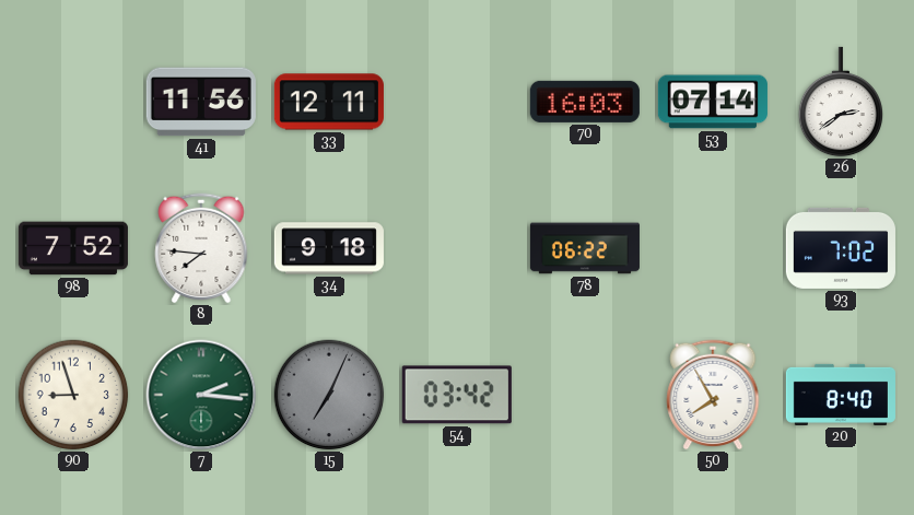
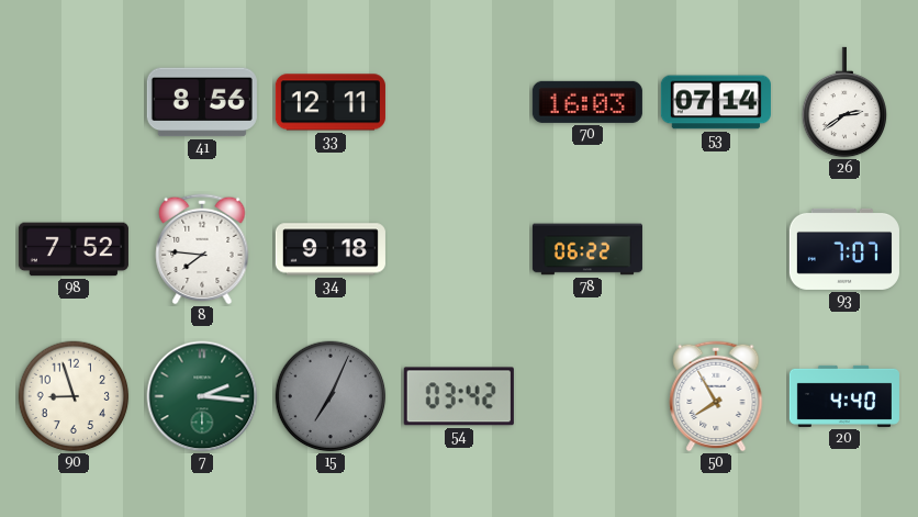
41: 11:56 -> 8:56 (202, 102)
93: 7:02 -> 7:07 (844, 249)
20: 8:40 -> 4:40 (844, 396)
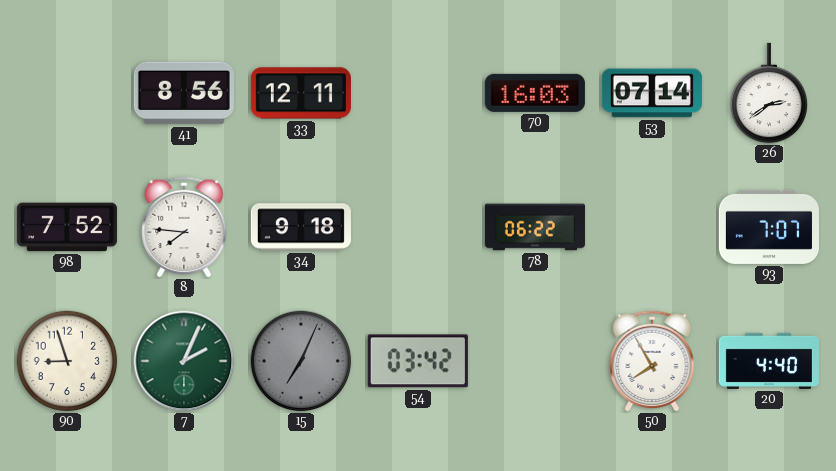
7: 2:16 -> 2:04 (184, 361)
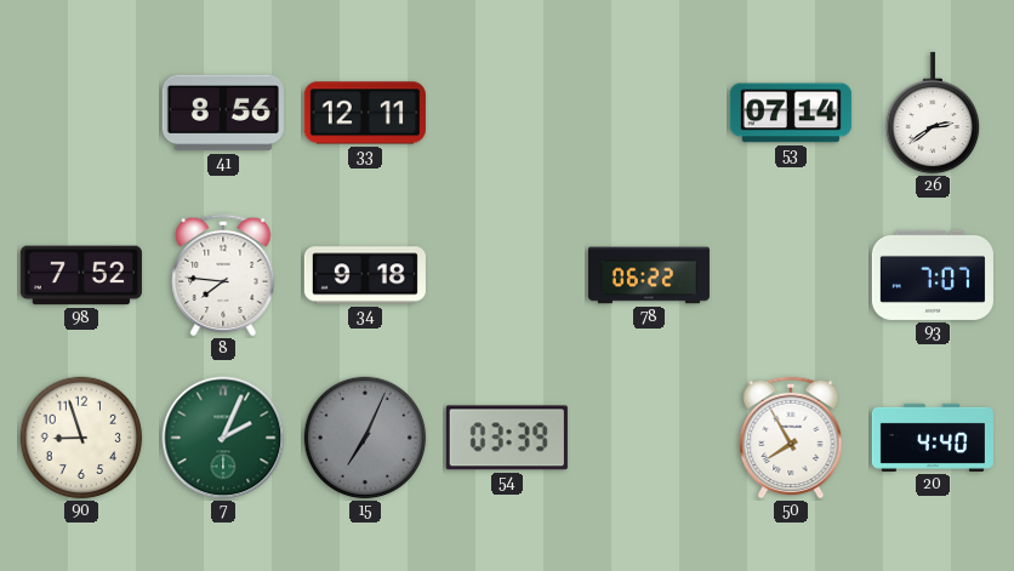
70: 16:03 -> none (535, 93)
54: 03:42 -> 03:39 (507, 438)
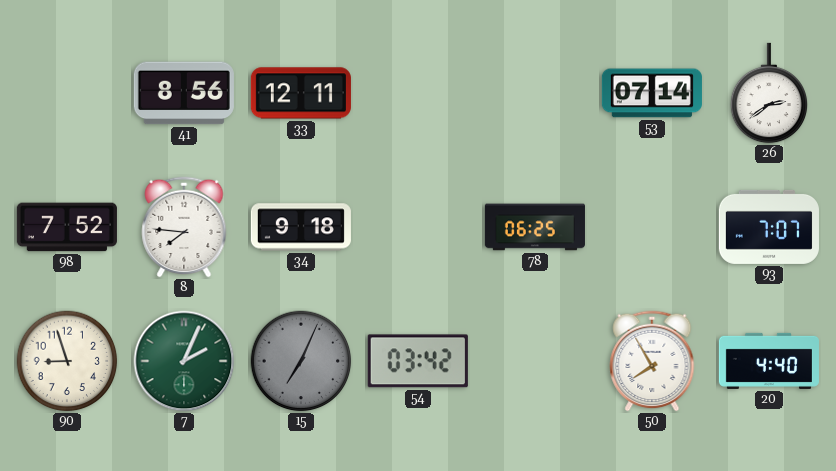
78: 06:22 -> 06:25 (535, 227)
54: 03:39 -> 03:42 (418, 361)
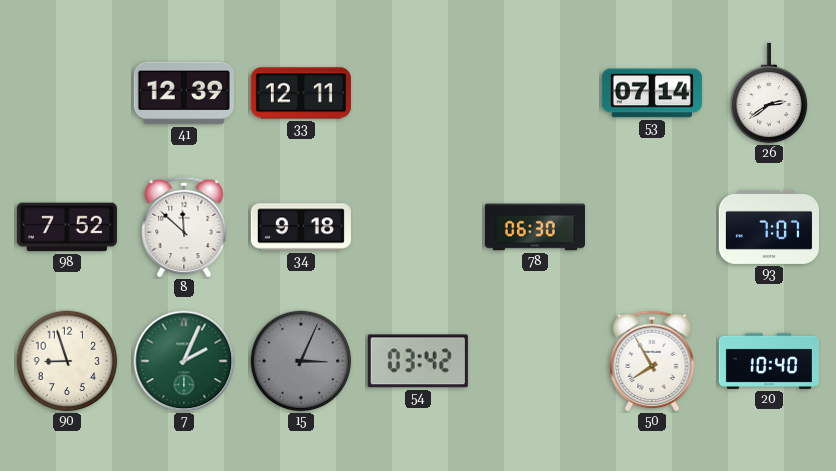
41: 8:56 -> 12:39 (184, 93)
8: 7:46 -> 11:52 (184, 227)
78: 06:25 -> 06:30 (535, 227)
15: 7:04 -> 3:04 (301, 361)
20: 4:40 -> 10:40 (769, 361)
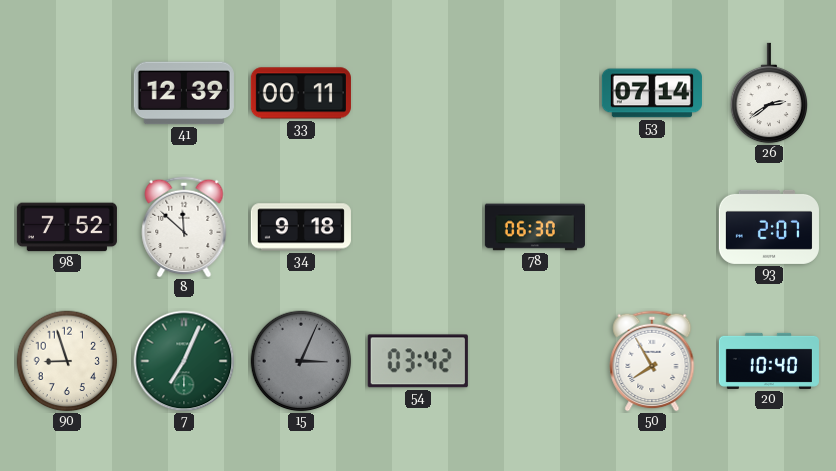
33: 12:11 -> 00:11 (301, 93)
93: 7:07 -> 2:07 (769, 227)
7: 2:04 -> 7:04 (184, 361)
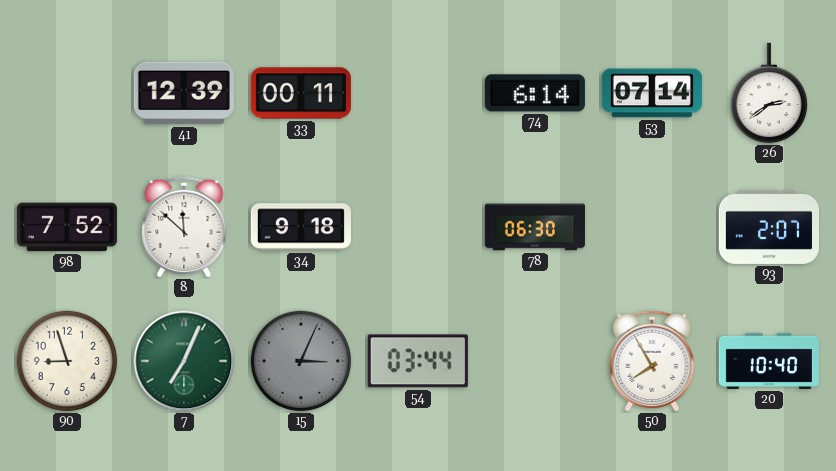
74: none -> 6:14 (535, 93)
54: 03:42 -> 03:44 (418, 361)
